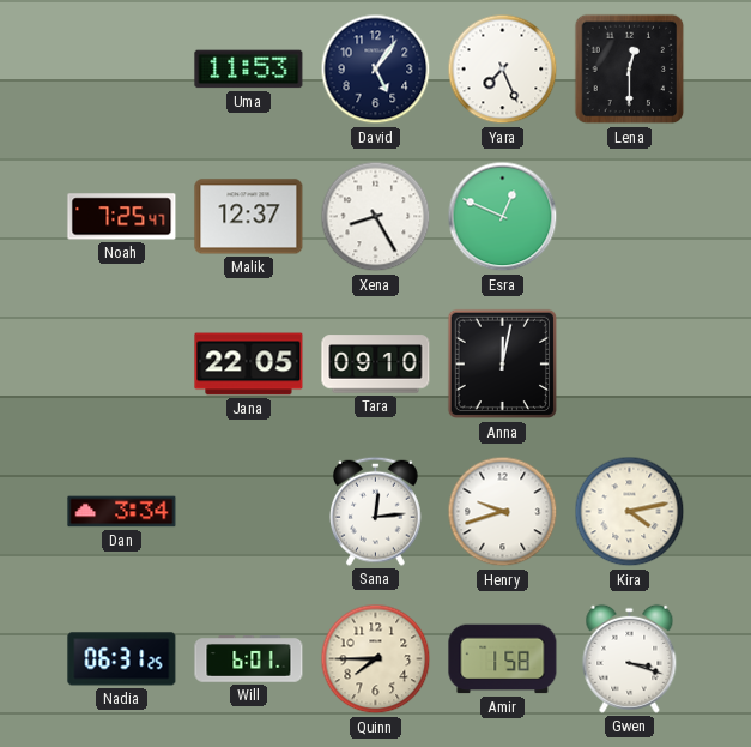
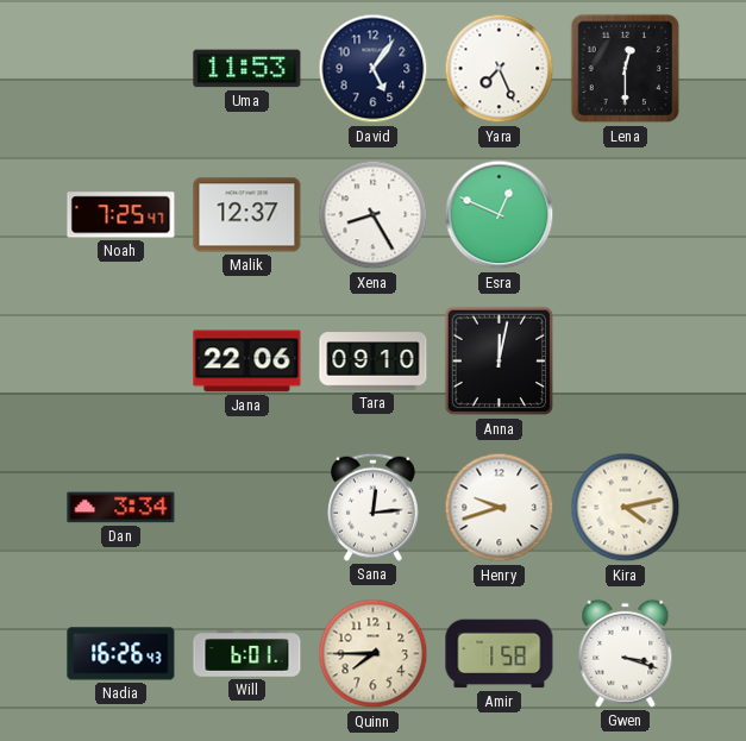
Jana: 22:05 -> 22:06 (247, 362)
Nadia: 06:31 -> 16:26 (121, 654)
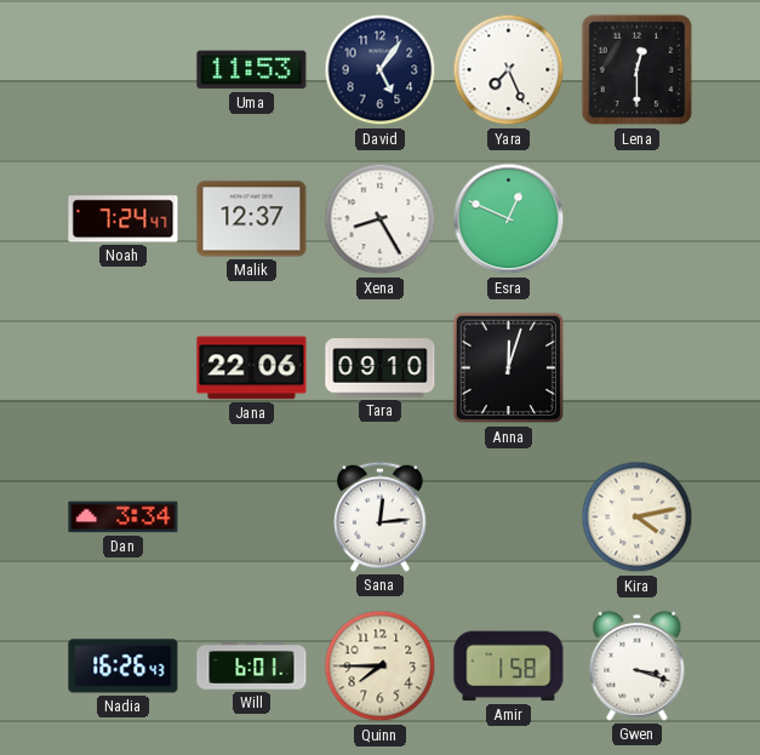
Noah: 7:25 -> 7:24 (124, 219)
Anna: 12:02 -> 12:03 (509, 368)
Henry: 9:42 -> none (500, 508)
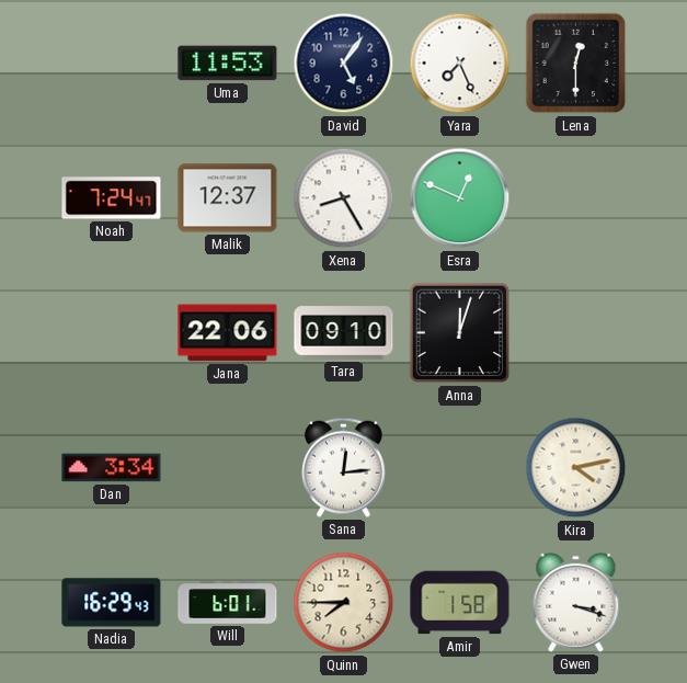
Nadia: 16:26 -> 16:29 (112, 603)
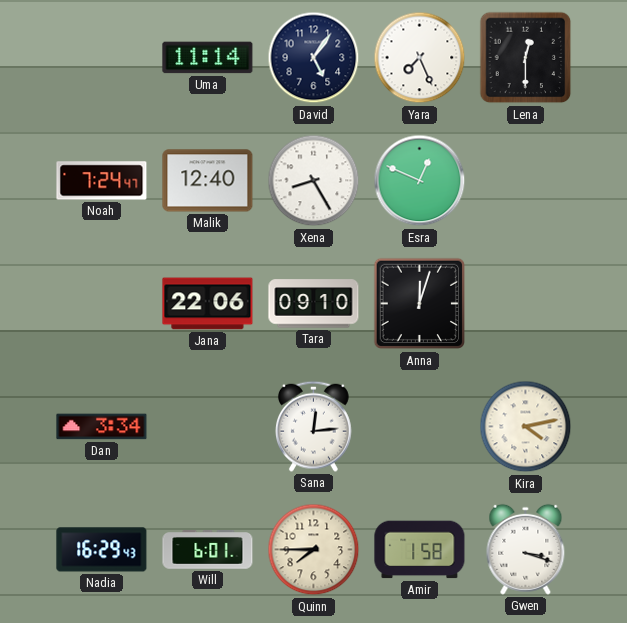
Uma: 11:53 -> 11:14 (208, 58)
Malik: 12:37 -> 12:40 (208, 181)
